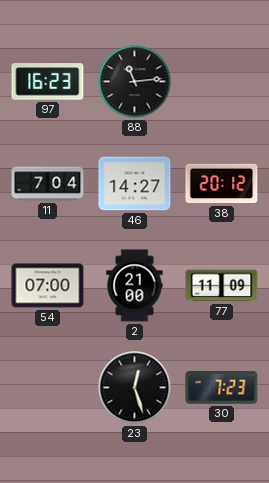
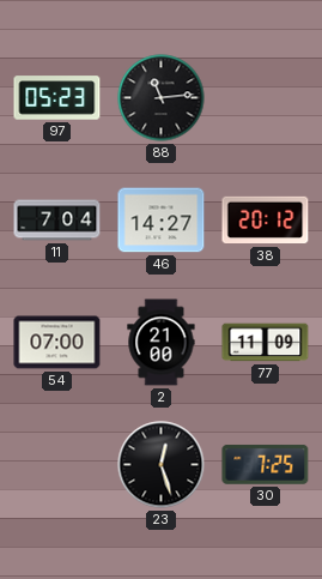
97: 16:23 -> 05:23 (57, 98)
30: 7:23 -> 7:25 (266, 464)
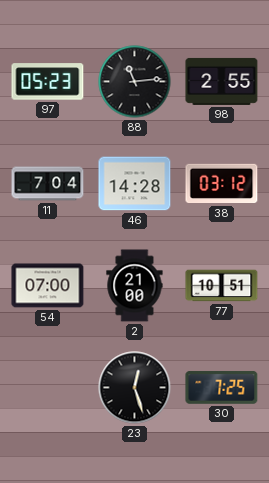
98: none -> 2:55 (222, 81)
46: 14:27 -> 14:28 (135, 184)
38: 20:12 -> 03:12 (222, 184)
77: 11:09 -> 10:51 (222, 286)
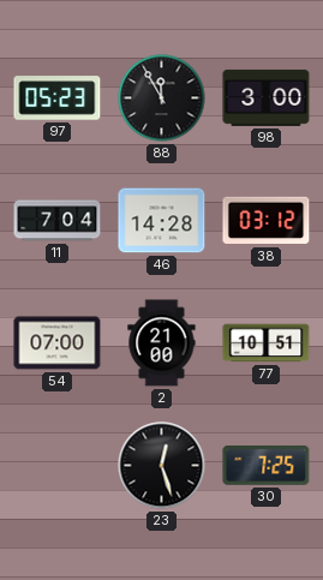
88: 11:14 -> 11:55 (162, 98)
98: 2:55 -> 3:00 (267, 97)
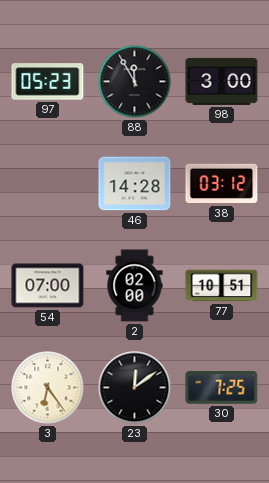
11: 7:04 -> none (58, 221)
2: 21:00 -> 02:00 (135, 286)
3: none -> 6:24 (48, 388)
23: 12:27 -> 12:09 (135, 388)
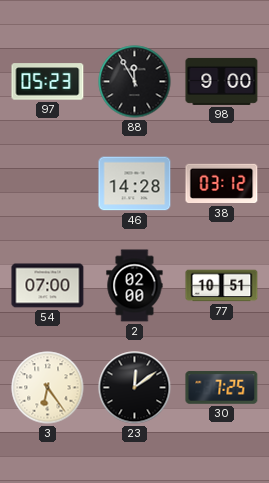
98: 3:00 -> 9:00 (222, 81)
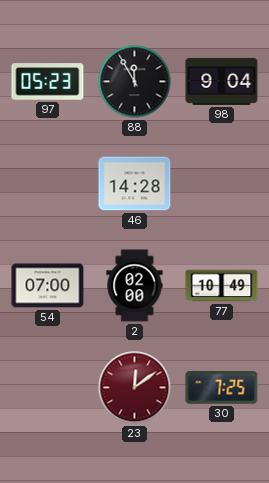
98: 9:00 -> 9:04 (222, 81)
38: 03:12 -> none (222, 184)
77: 10:51 -> 10:49 (222, 286)
3: 6:24 -> none (48, 388)
23 dial: black -> burgundy (135, 388)
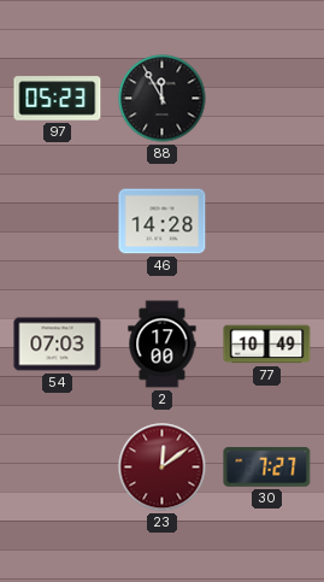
98: 9:04 -> none (222, 81)
54: 07:00 -> 07:03 (58, 345)
2: 02:00 -> 17:00 (163, 345)
30: 7:25 -> 7:27 (267, 466)
